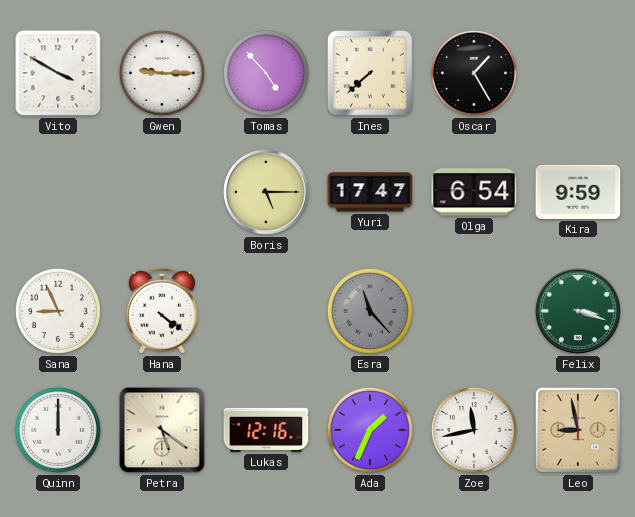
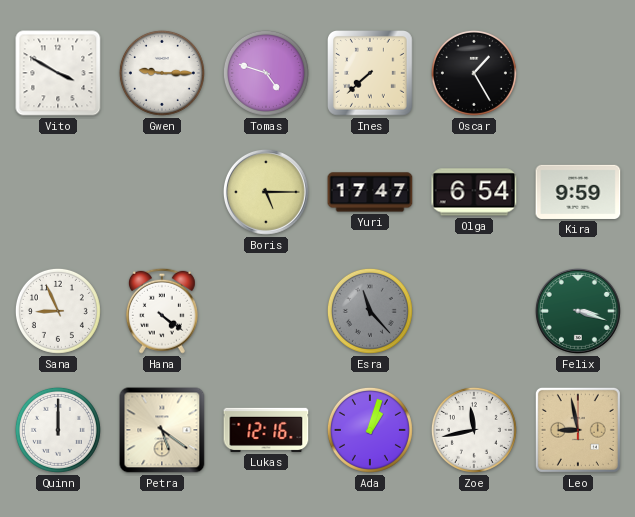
Tomas: 4:53 -> 4:48 (266, 73)
Ada: 1:34 -> 1:03 (370, 430)
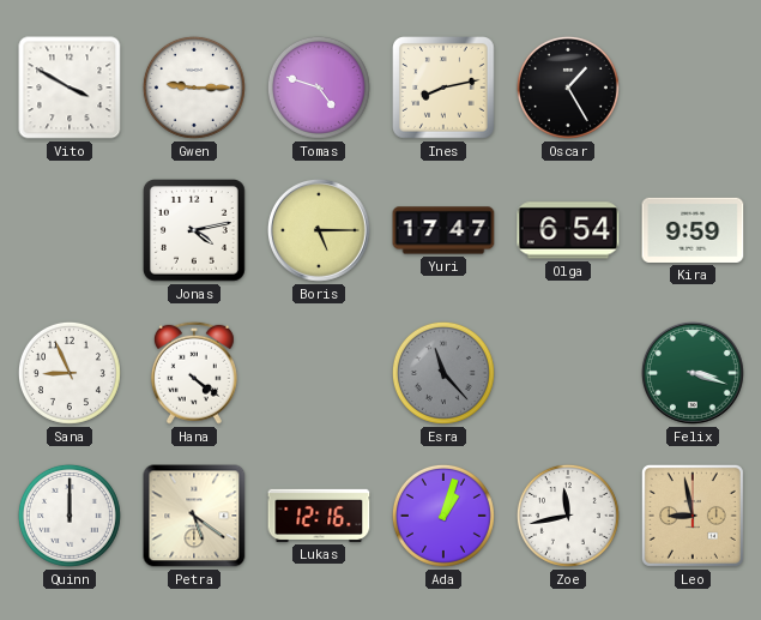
Ines: 7:38 -> 8:13 (445, 89)
Jonas: none -> 4:13 (195, 231)
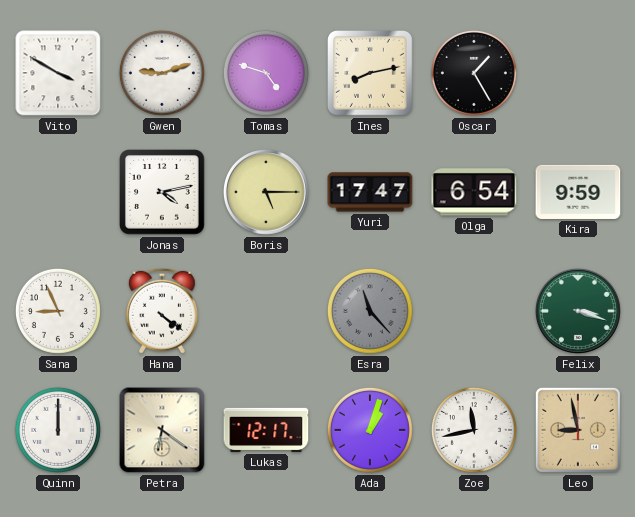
Gwen: 9:15 -> 9:12 (162, 73)
Petra: 5:21 -> 6:21 (162, 430)
Lukas: 12:16 -> 12:17 (266, 430)
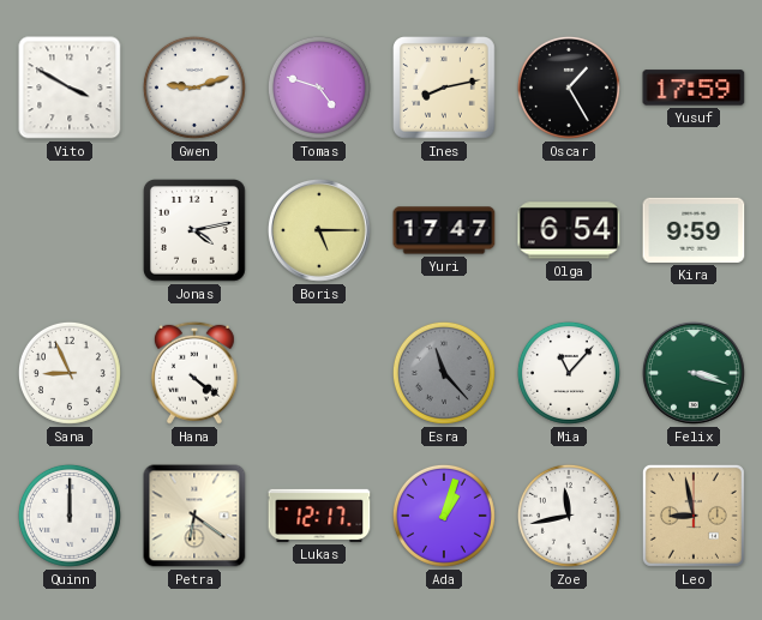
Yusuf: none -> 17:59 (694, 88)
Mia: none -> 11:07 (569, 373)
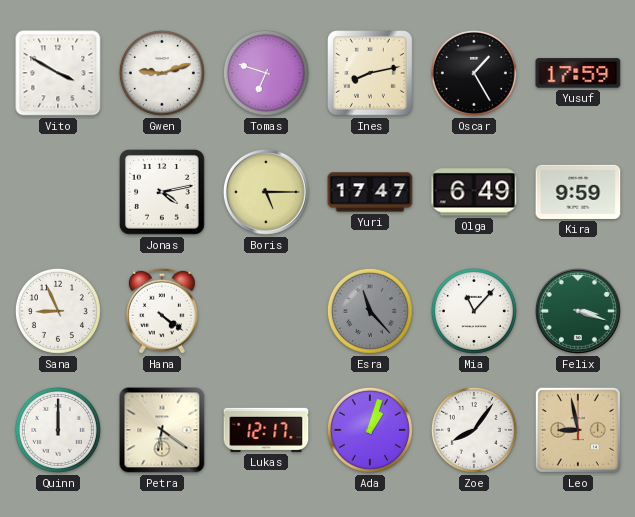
Tomas: 4:48 -> 6:48 (266, 73)
Olga: 6:54 -> 6:49 (474, 192)
Zoe: 11:43 -> 8:06 (474, 430)
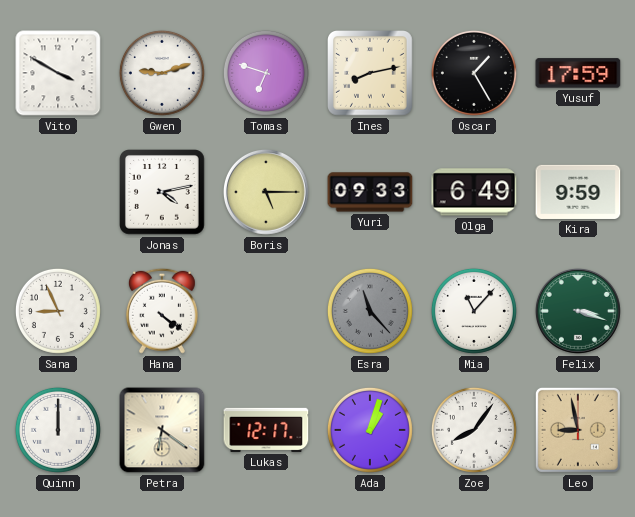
Yuri: 17:47 -> 09:33 (370, 192)
